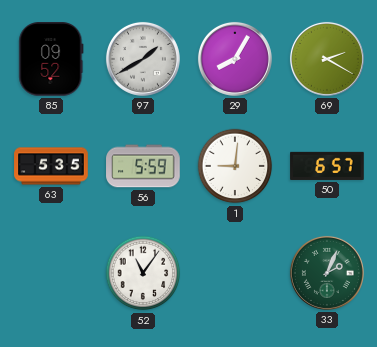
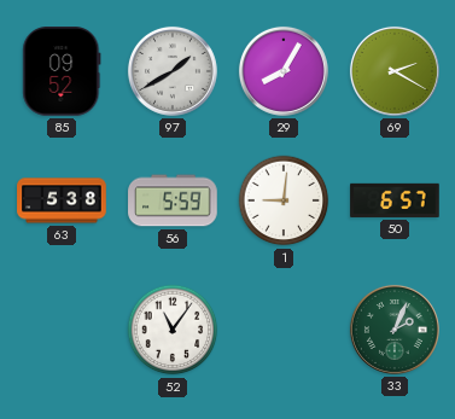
63: 5:35 -> 5:38 (62, 200)
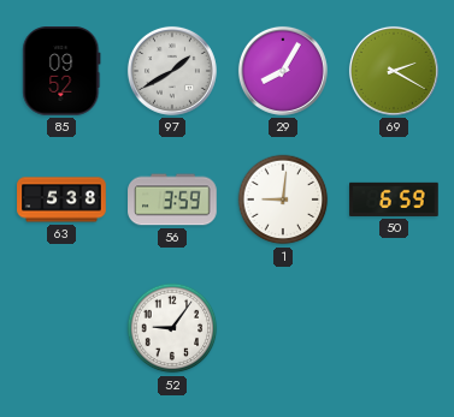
56: 5:59 -> 3:59 (172, 199)
50: 6:57 -> 6:59 (394, 199)
52: 11:06 -> 9:06 (172, 328)
33: 2:04 -> none (395, 330)
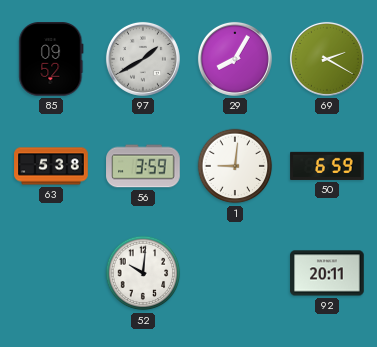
52: 9:06 -> 10:01 (143, 273)
92: none -> 20:11 (327, 273)
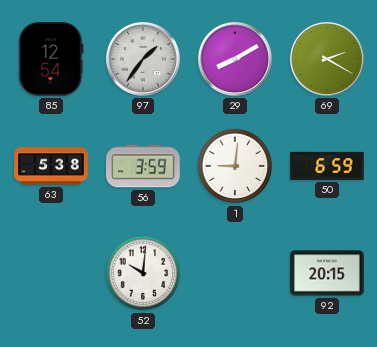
85: 09:52 -> 12:54 (51, 59)
97: 1:40 -> 1:36 (143, 59)
29: 8:05 -> 8:10 (235, 59)
92: 20:11 -> 20:15 (327, 273)
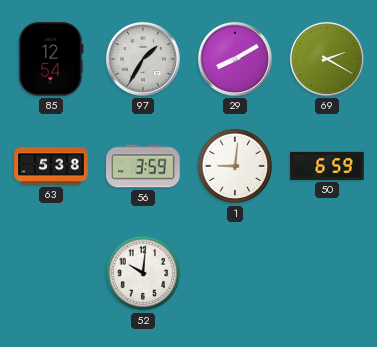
97: 1:36 -> 1:35 (143, 59)
92: 20:15 -> none (327, 273)
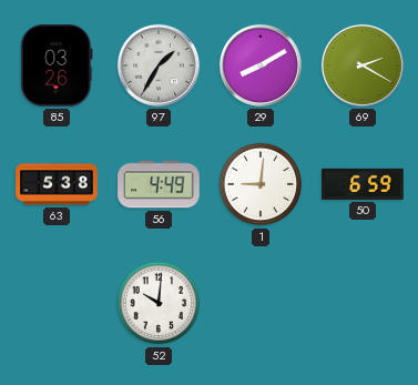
85: 12:54 -> 03:26 (57, 65)
56: 3:59 -> 4:49 (159, 184)
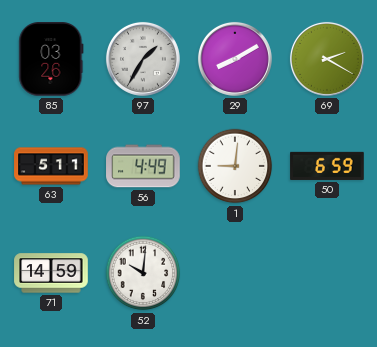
63: 5:38 -> 5:11 (51, 166)
71: none -> 14:59 (51, 273)
